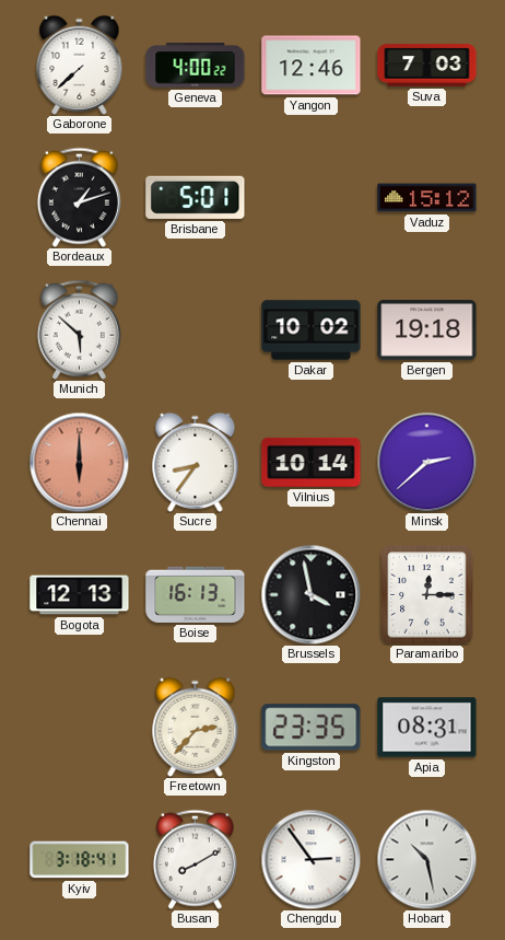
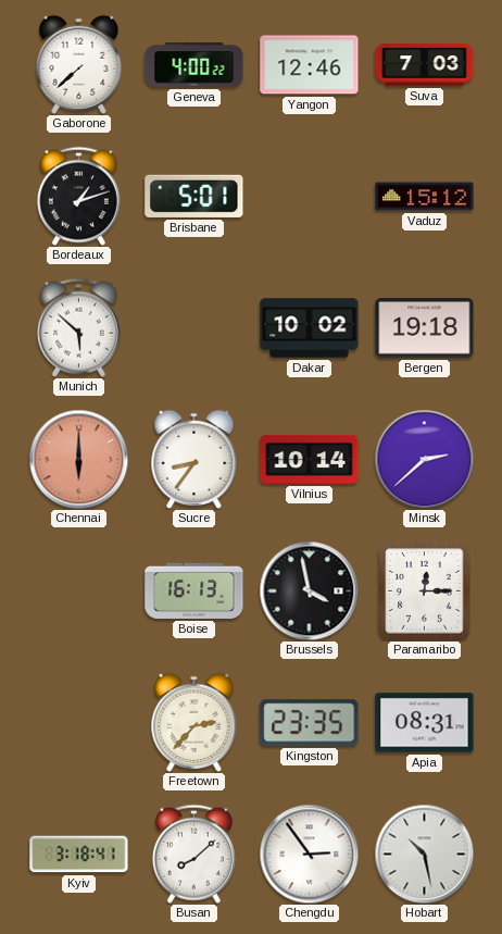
Bogota: 12:13 -> none (80, 595)
Busan: 8:10 -> 8:08 (193, 854)
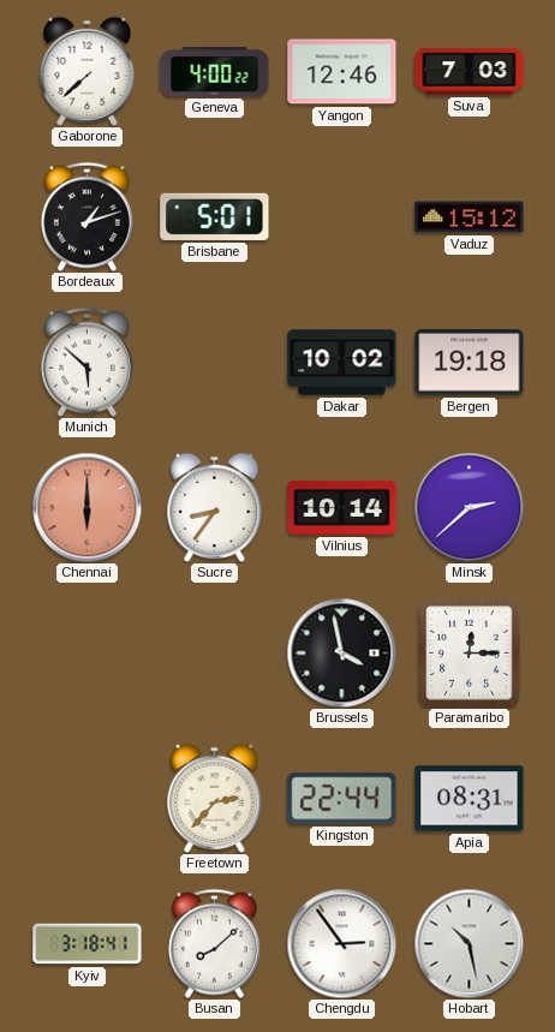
Boise: 16:13 -> none (194, 590)
Kingston: 23:35 -> 22:44 (342, 799)
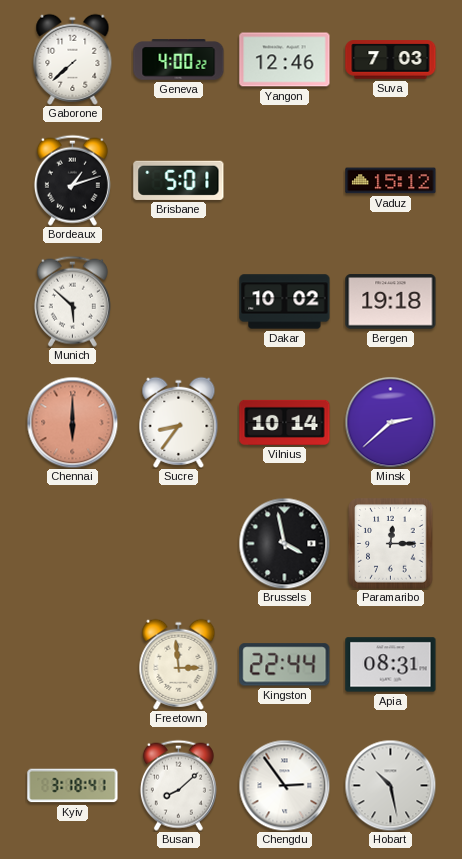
Freetown: 2:37 -> 2:59 (179, 664)
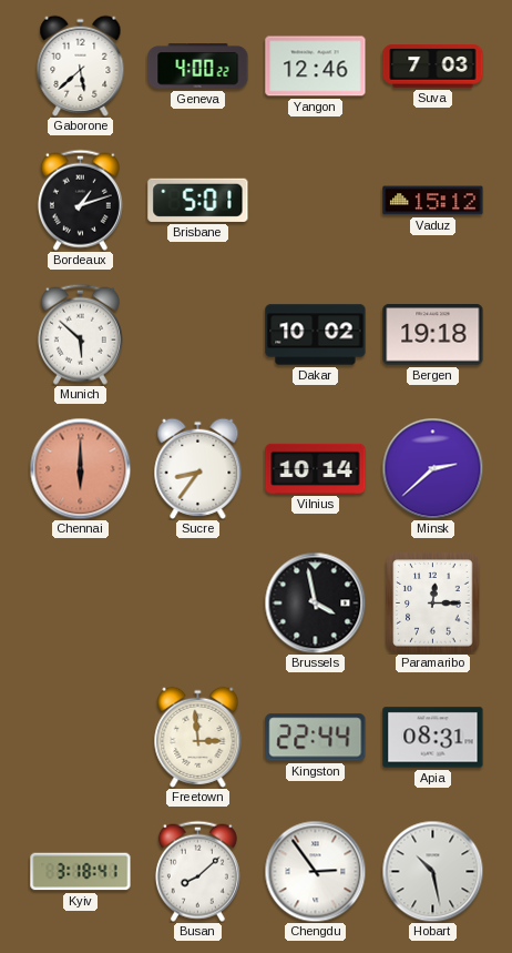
Gaborone: 7:38 -> 5:38 (81, 65)
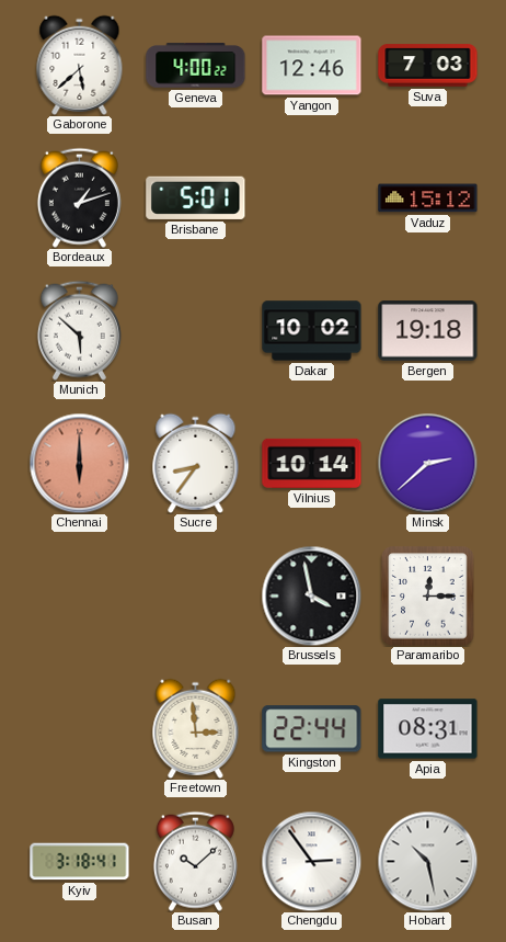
Busan: 8:08 -> 10:08 (195, 861)
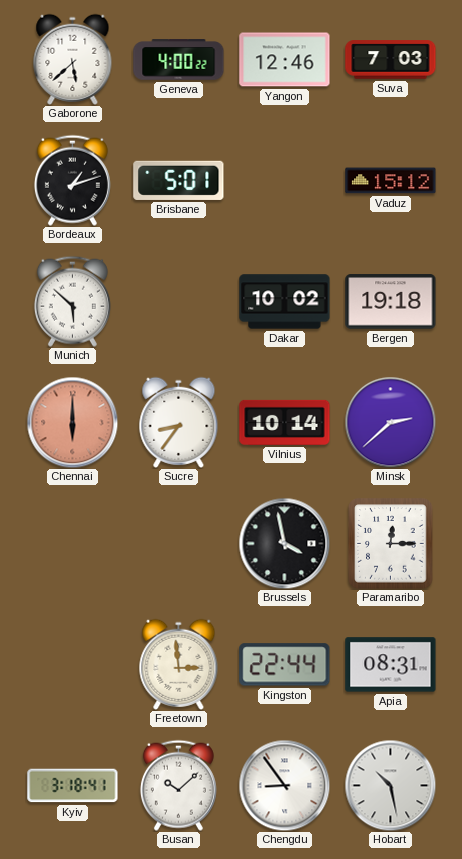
Chengdu: 2:54 -> 8:54 (284, 785)
